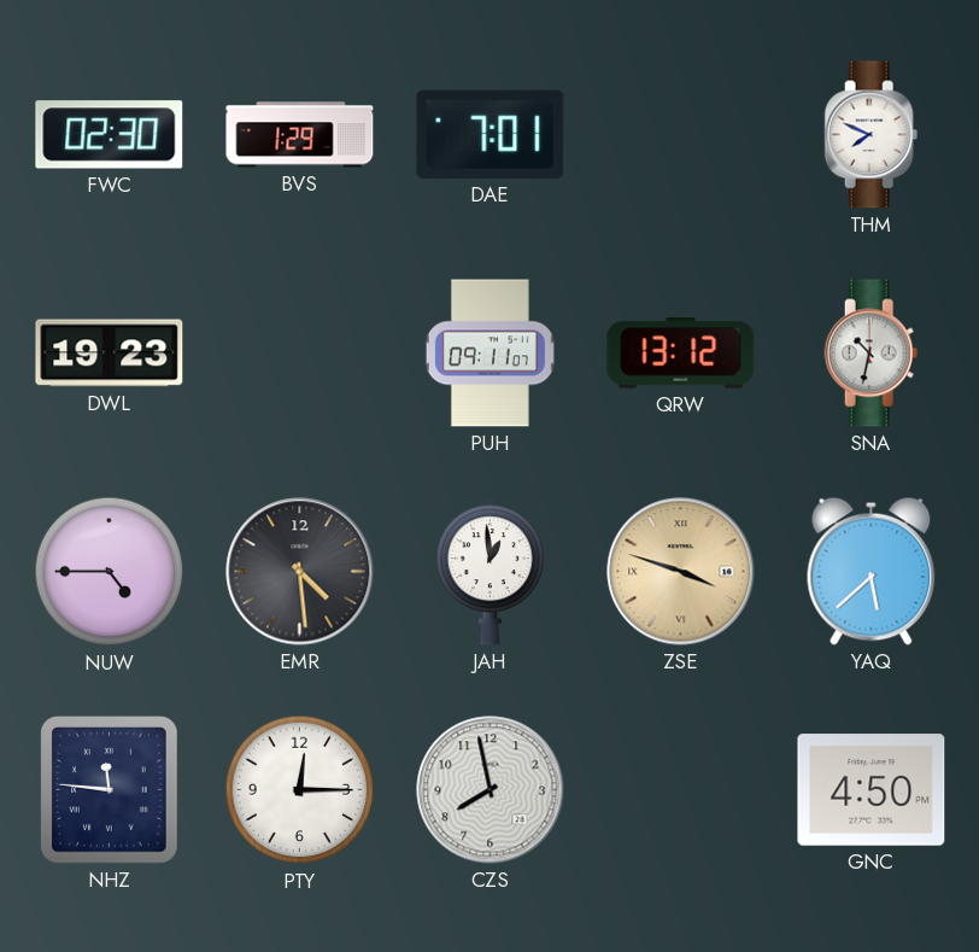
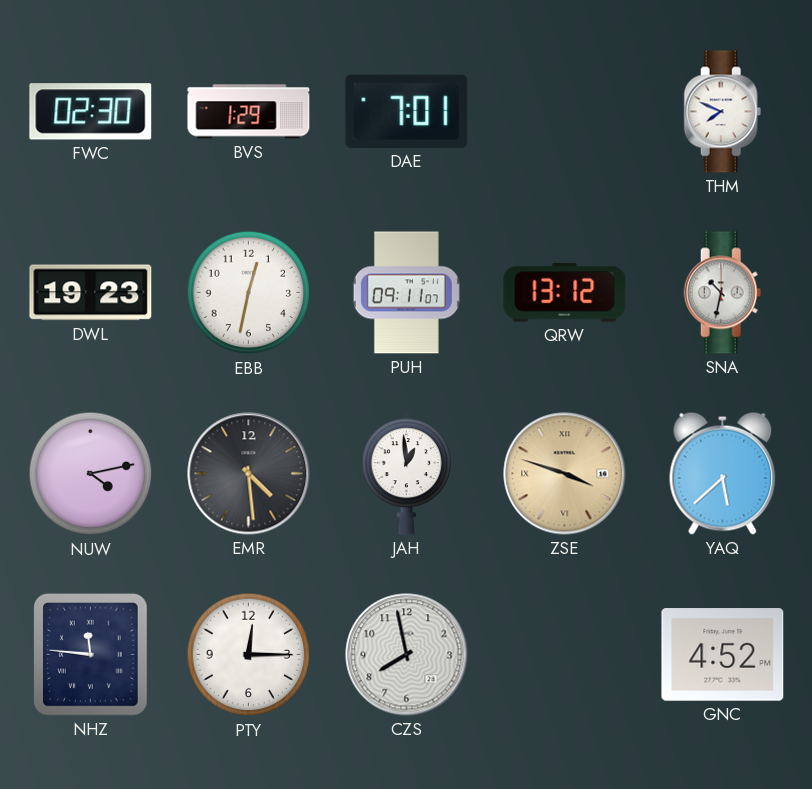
EBB: none -> 12:32 (249, 293)
NUW: 4:45 -> 4:13 (91, 474)
GNC: 4:50 -> 4:52 (723, 655)
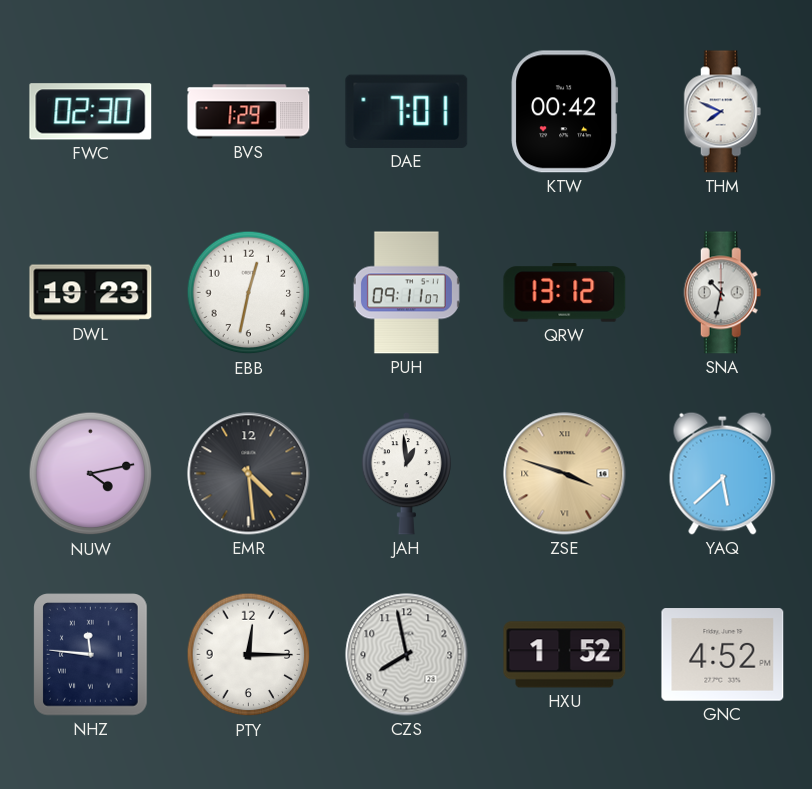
KTW: none -> 00:42 (565, 112)
HXU: none -> 1:52 (565, 655)
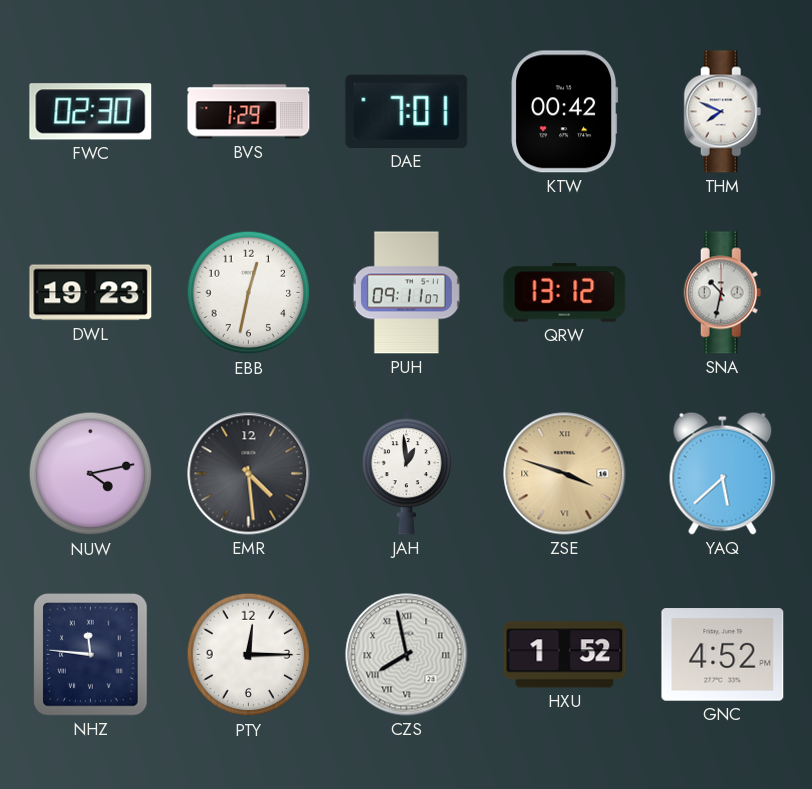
CZS numerals: Arabic -> Roman (407, 655)
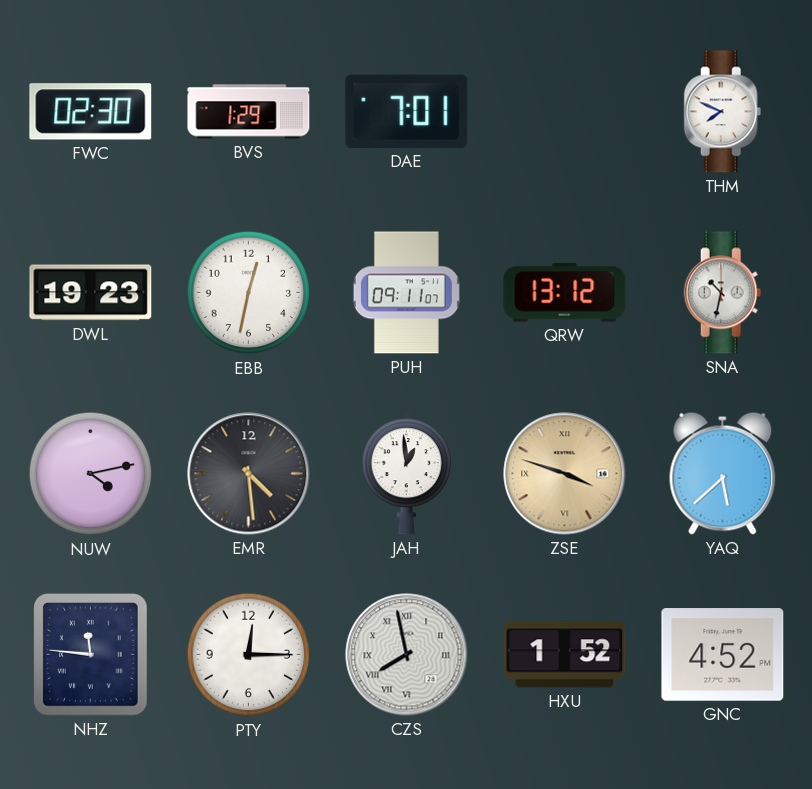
KTW: 00:42 -> none (565, 112)
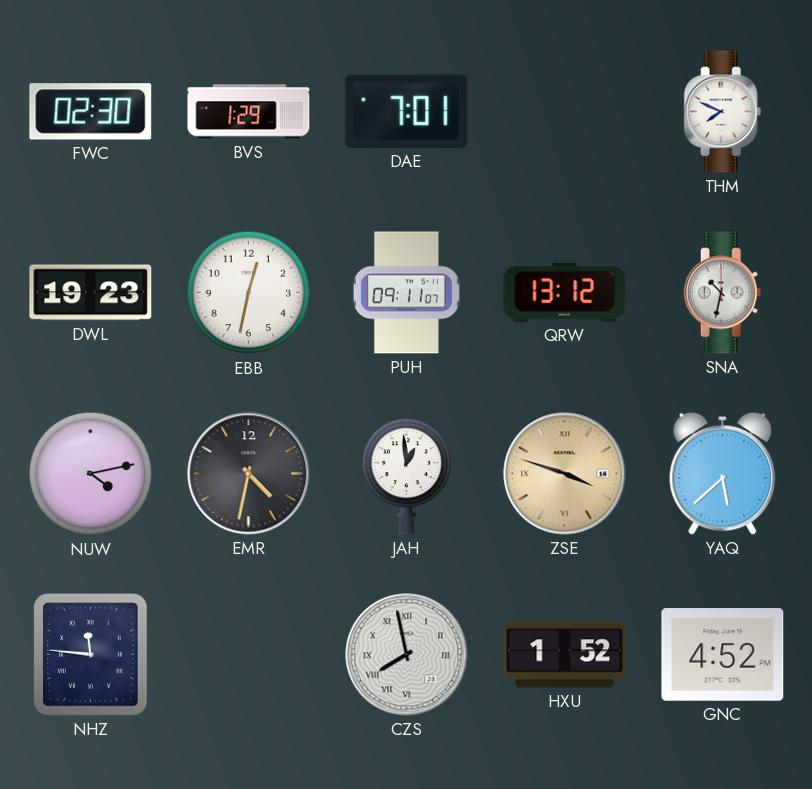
EMR: 4:29 -> 4:32 (249, 474)
PTY: 12:15 -> none (249, 655)
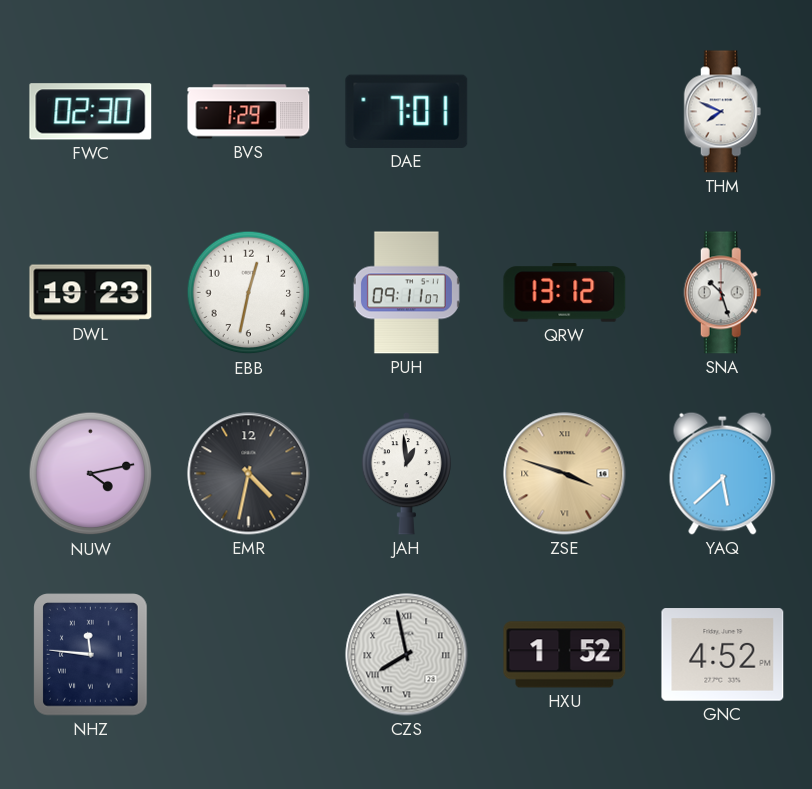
SNA: 10:32 -> 10:27 (723, 293)
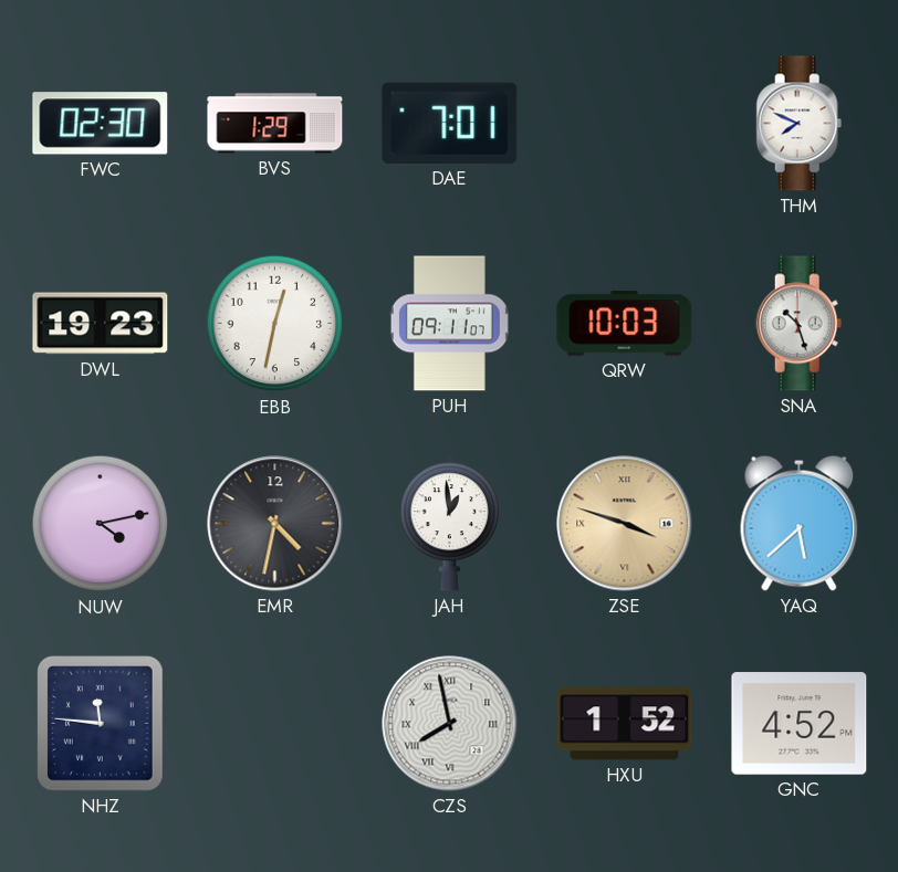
QRW: 13:12 -> 10:03 (625, 324)
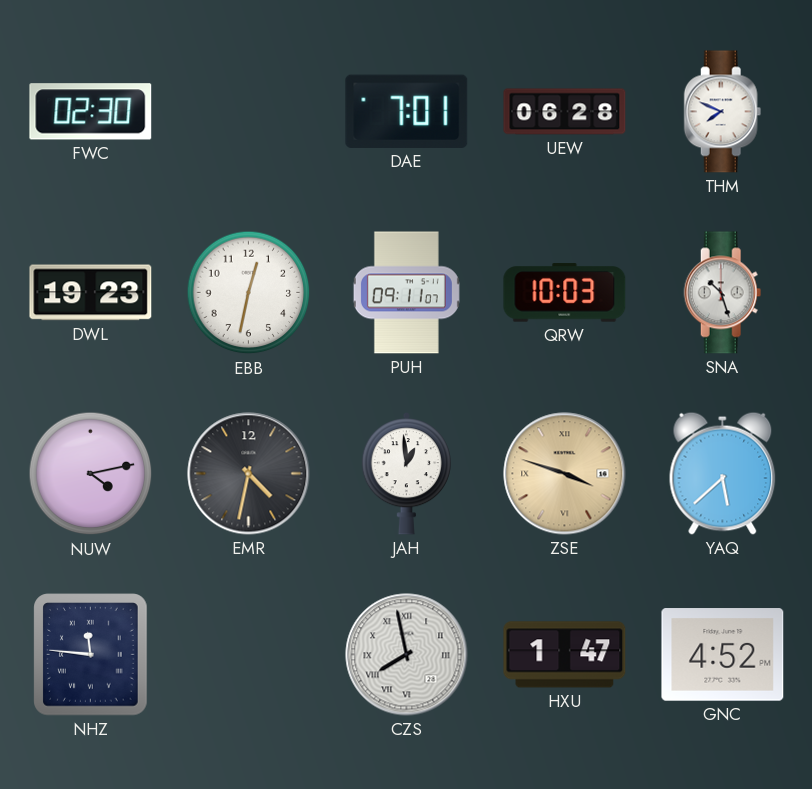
BVS: 1:29 -> none (275, 124)
UEW: none -> 06:28 (565, 112)
HXU: 1:52 -> 1:47 (565, 655)
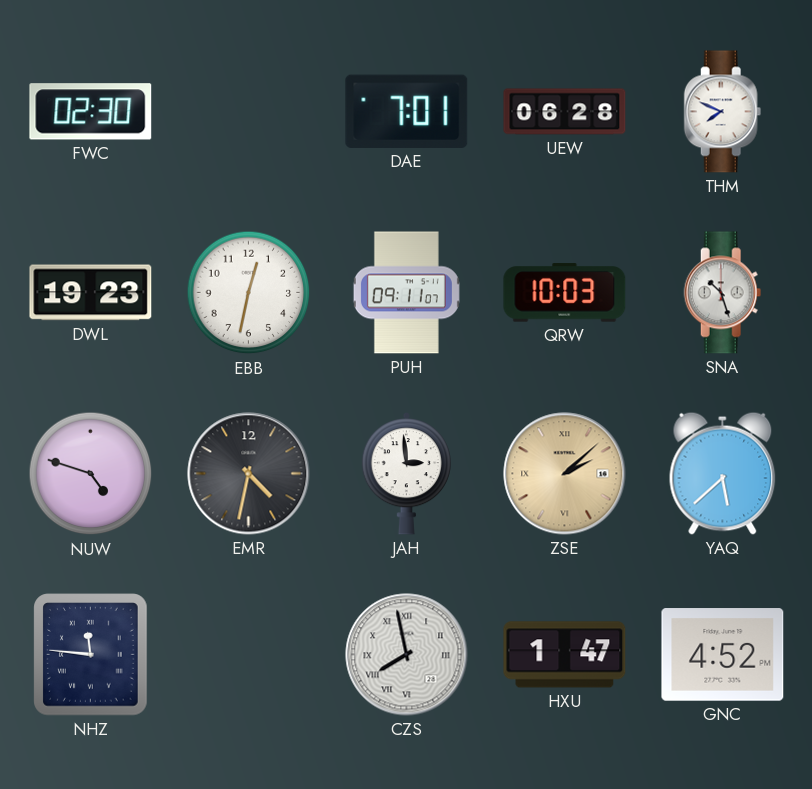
NUW: 4:13 -> 4:48 (91, 474)
JAH: 12:59 -> 2:59 (406, 474)
ZSE: 3:48 -> 2:08 (565, 474)
